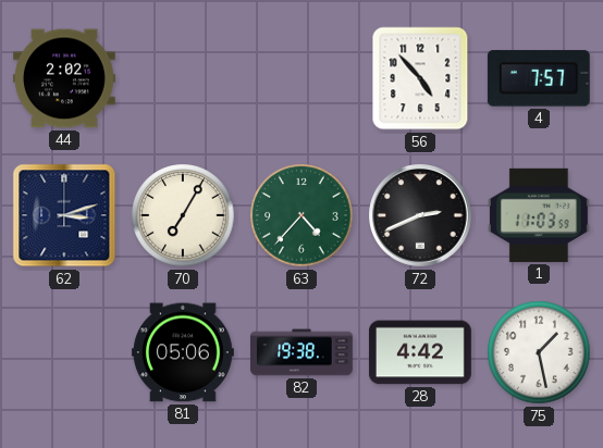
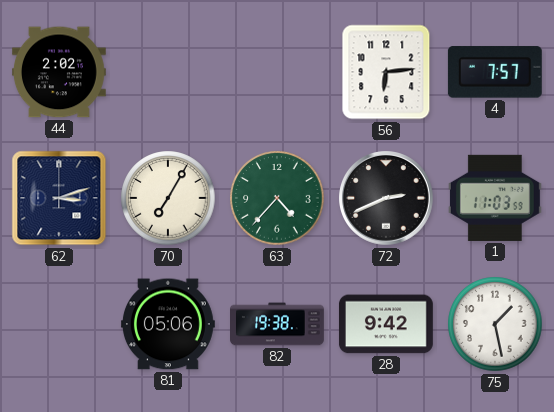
56: 4:53 -> 6:14 (386, 72)
28: 4:42 -> 9:42 (386, 324)
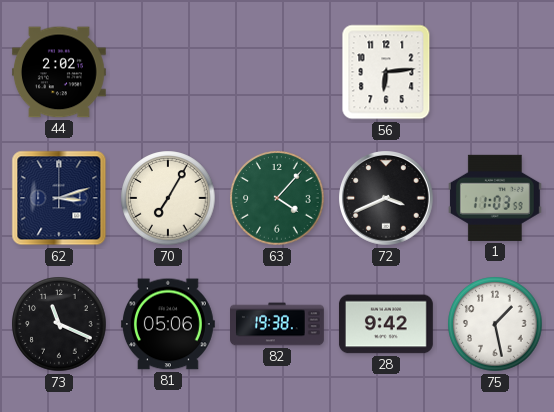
4: 7:57 -> none (495, 72)
63: 4:37 -> 4:07 (277, 198)
72: 2:41 -> 3:41 (387, 199)
73: none -> 11:19 (59, 324)
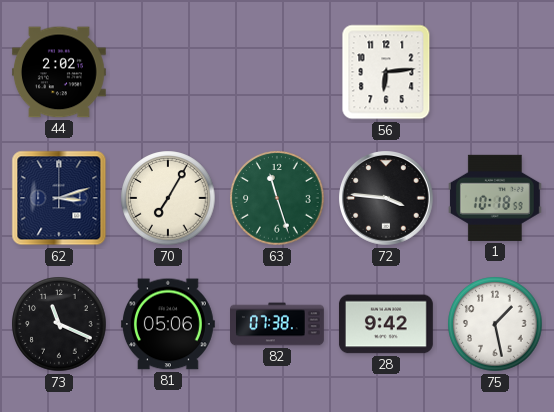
63: 4:07 -> 11:27 (277, 198)
72: 3:41 -> 3:46 (387, 199)
1: 11:03 -> 10:18 (495, 198)
82: 19:38 -> 07:38 (278, 324)
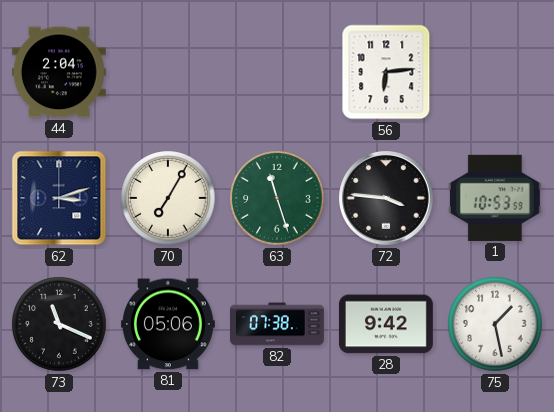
44: 2:02 -> 2:04 (59, 72)
1: 10:18 -> 10:53 (495, 198)
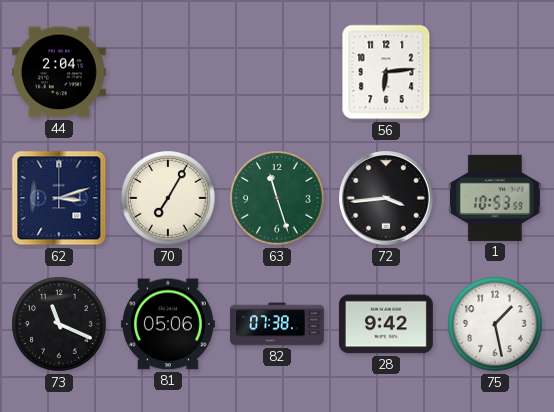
72: 3:46 -> 3:44 (387, 199)
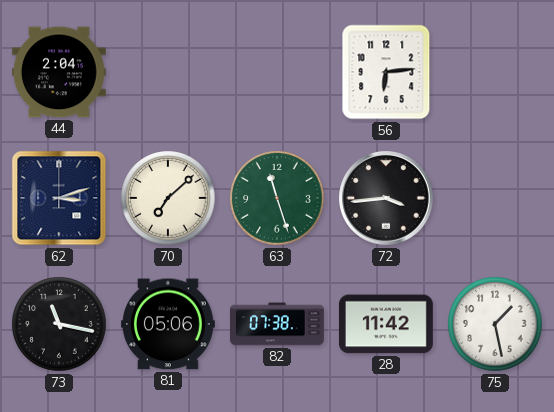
70: 7:05 -> 7:08 (168, 198)
1: 10:53 -> none (495, 198)
73: 11:19 -> 11:17 (59, 324)
28: 9:42 -> 11:42 (386, 324)
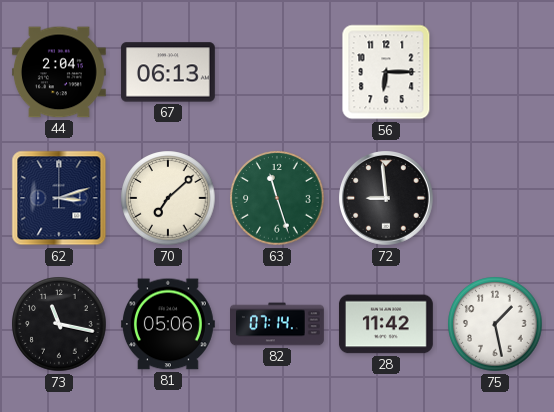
67: none -> 06:13 (168, 72)
56: 6:14 -> 6:15 (386, 72)
72: 3:44 -> 8:59 (387, 199)
82: 07:38 -> 07:14 (278, 324)
